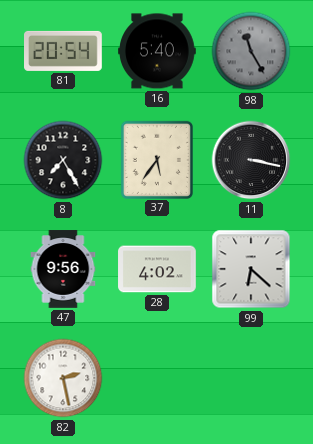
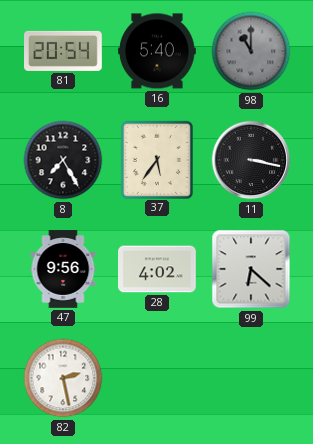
98: 11:25 -> 11:00 (251, 51)
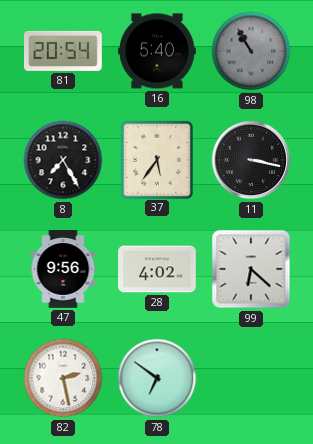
98: 11:00 -> 10:55 (251, 51)
78: none -> 6:51 (157, 378)
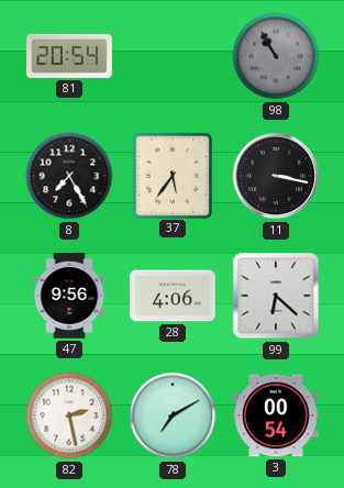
16: 5:40 -> none (157, 51)
28: 4:02 -> 4:06 (173, 296)
78: 6:51 -> 7:10 (173, 415)
3: none -> 00:54 (277, 415)
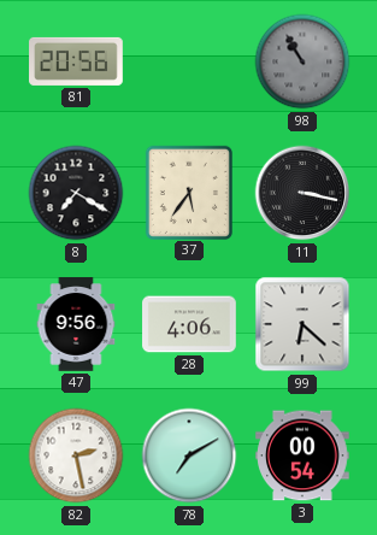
81: 20:54 -> 20:56 (77, 61)
8: 7:25 -> 7:20 (76, 193)
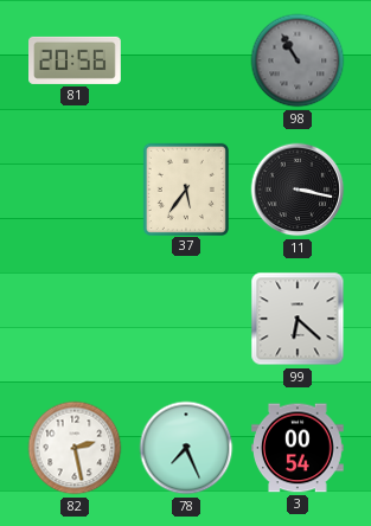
8: 7:20 -> none (76, 193)
47: 9:56 -> none (76, 324)
28: 4:06 -> none (189, 324)
78: 7:10 -> 7:26 (186, 448)
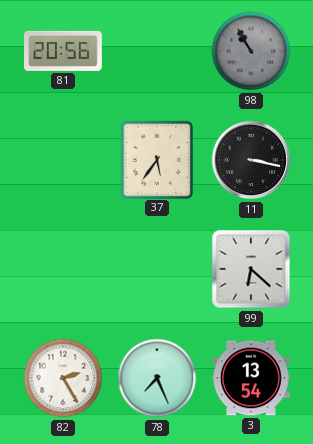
82: 2:28 -> 2:25 (63, 378)
3: 00:54 -> 13:54 (252, 378)
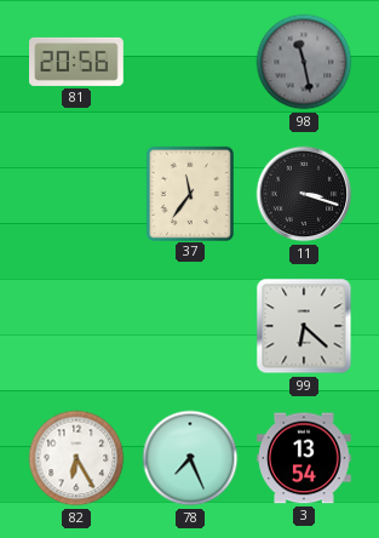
98: 10:55 -> 11:28 (304, 62)
37: 5:36 -> 11:36 (190, 193)
11: 3:17 -> 3:18 (304, 194)
82: 2:25 -> 6:25 (76, 458)
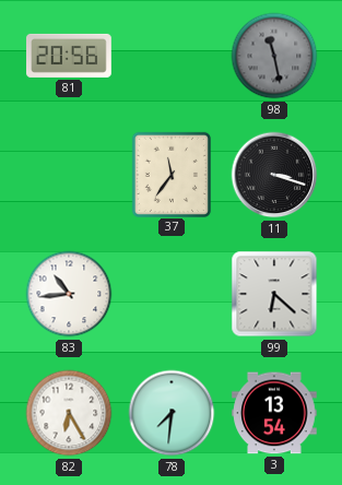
83: none -> 10:44 (69, 294)
78: 7:26 -> 7:31 (172, 413)
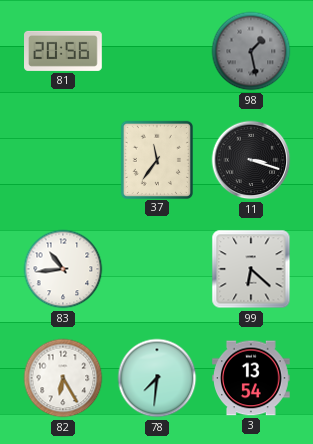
98: 11:28 -> 1:28 (251, 51)
